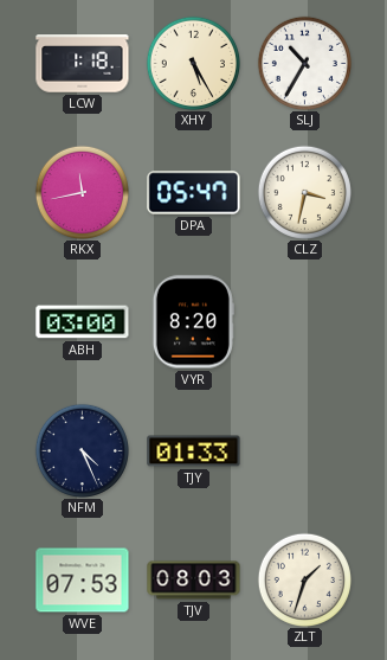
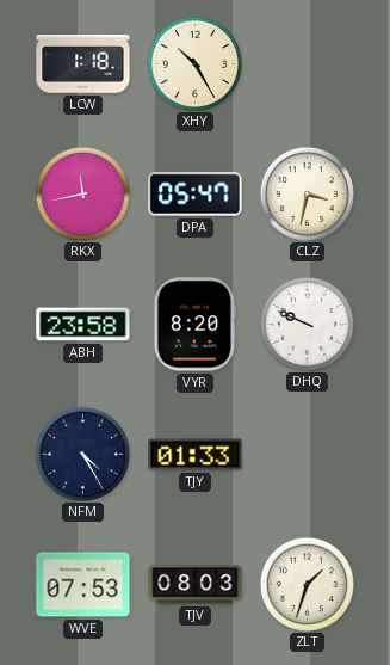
XHY: 5:25 -> 10:25 (194, 63)
SLJ: 10:35 -> none (304, 63)
ABH: 03:00 -> 23:58 (83, 325)
DHQ: none -> 9:49 (307, 324)
NFM: 4:26 -> 4:25 (82, 454)
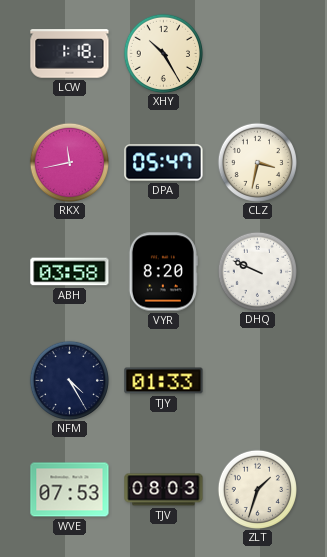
ABH: 23:58 -> 03:58 (70, 272)
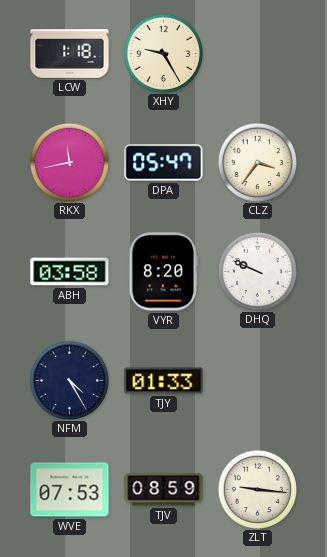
XHY: 10:25 -> 9:25 (163, 53)
CLZ: 3:32 -> 3:36 (257, 162)
TJV: 08:03 -> 08:59 (164, 490)
ZLT: 1:33 -> 9:16 (257, 489)
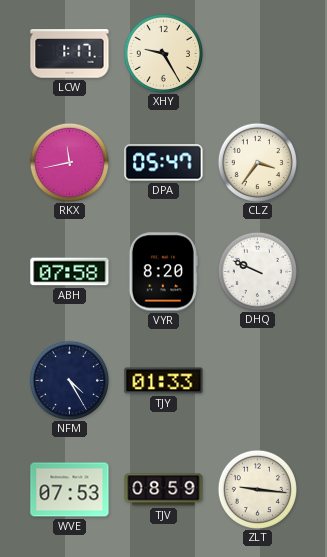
LCW: 1:18 -> 1:17 (70, 54)
ABH: 03:58 -> 07:58 (70, 272)
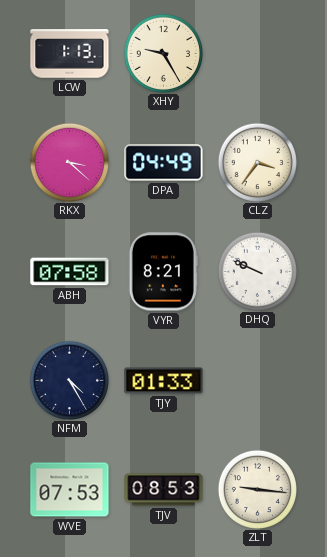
LCW: 1:17 -> 1:13 (70, 54)
RKX: 11:43 -> 3:22 (69, 162)
DPA: 05:47 -> 04:49 (164, 163)
VYR: 8:20 -> 8:21 (163, 272)
TJV: 08:59 -> 08:53 (164, 490)
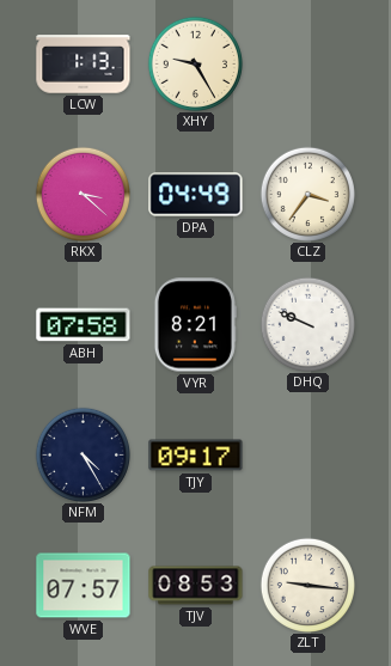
TJY: 01:33 -> 09:17 (196, 456)
WVE: 07:53 -> 07:57 (84, 586)
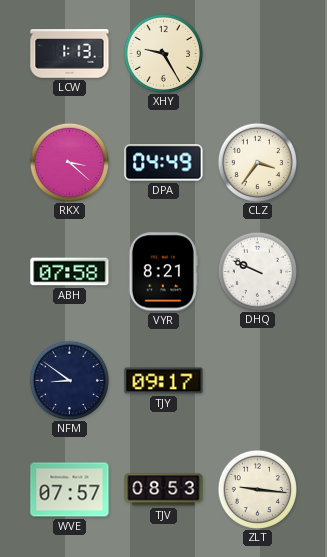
NFM: 4:25 -> 8:51 (69, 380)
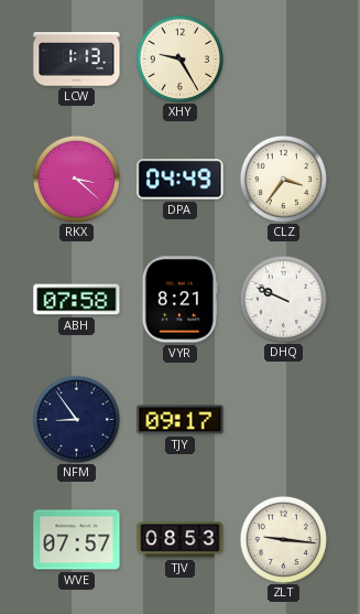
NFM: 8:51 -> 8:54 (76, 419)
